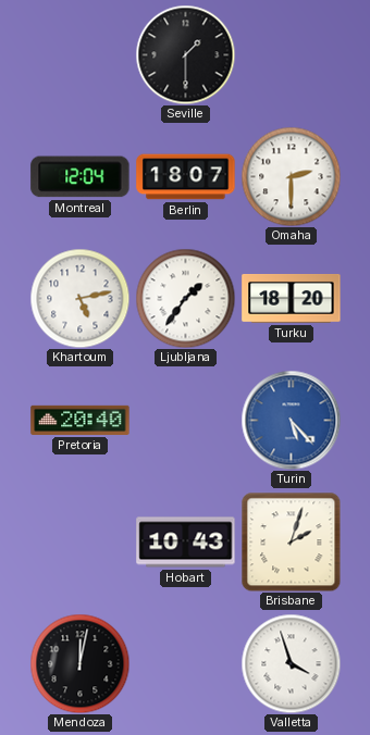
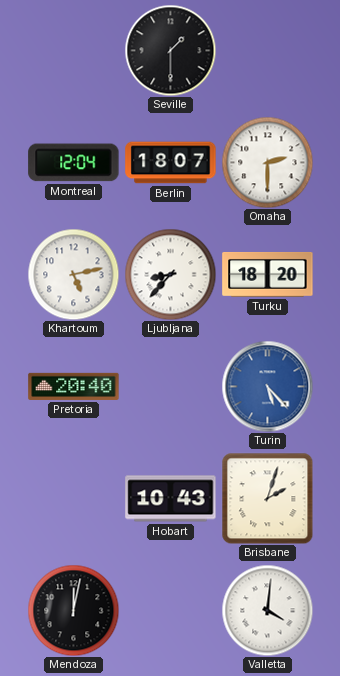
Ljubljana: 1:36 -> 8:37 (170, 274)
Valletta: 3:57 -> 4:01 (267, 610)
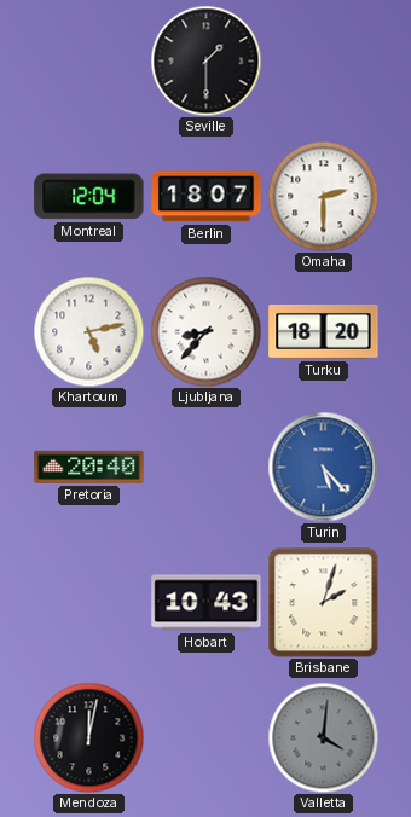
Valletta dial: white -> grey (323, 737)
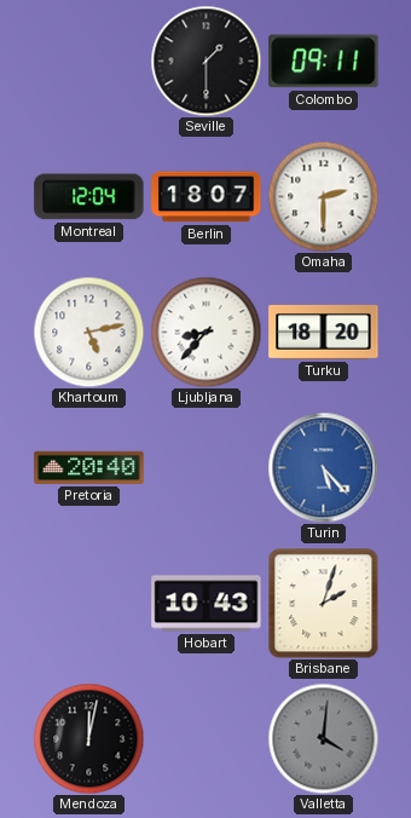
Colombo: none -> 09:11 (324, 62)
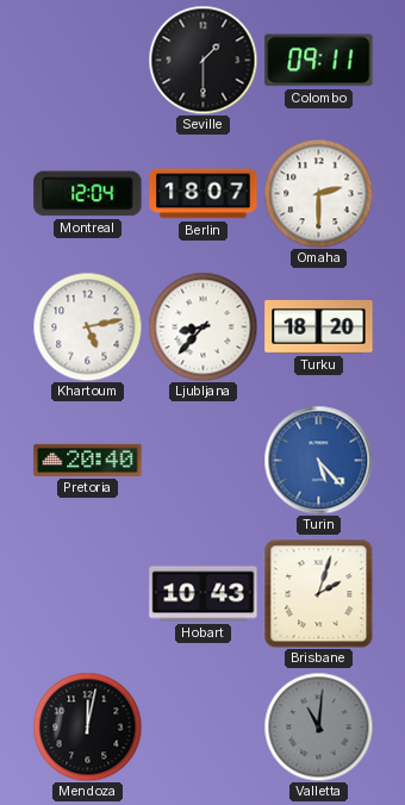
Valletta: 4:01 -> 11:01 (318, 726)
